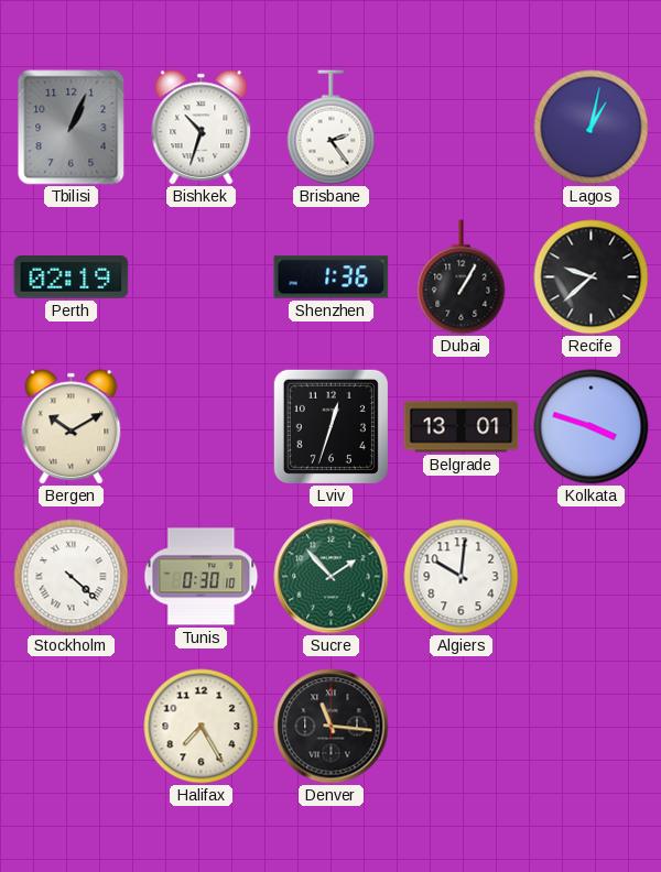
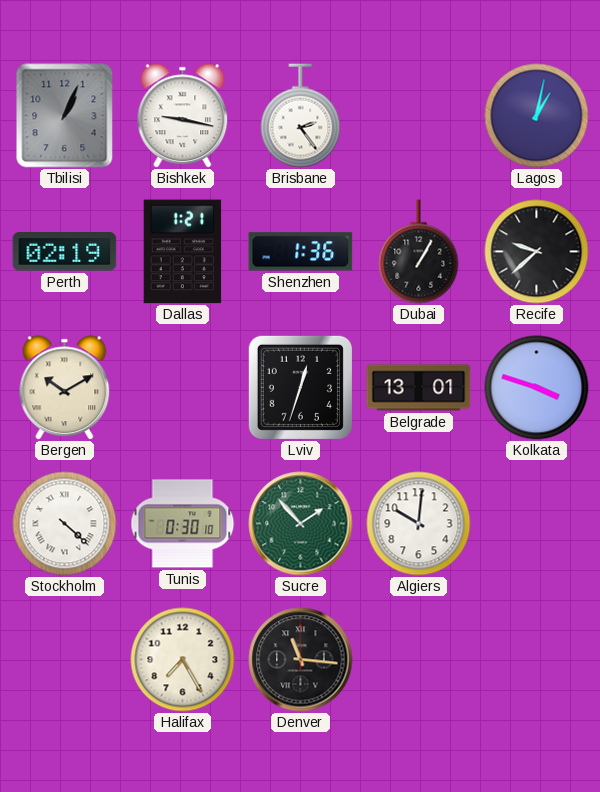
Bishkek: 10:33 -> 9:17 (183, 116)
Dallas: none -> 1:21 (183, 252)
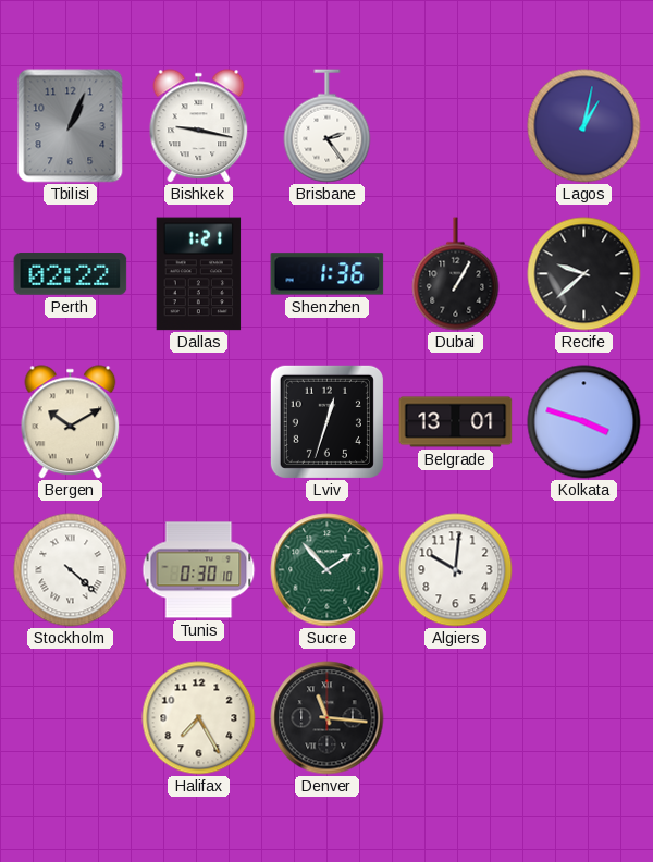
Perth: 02:19 -> 02:22 (71, 274)
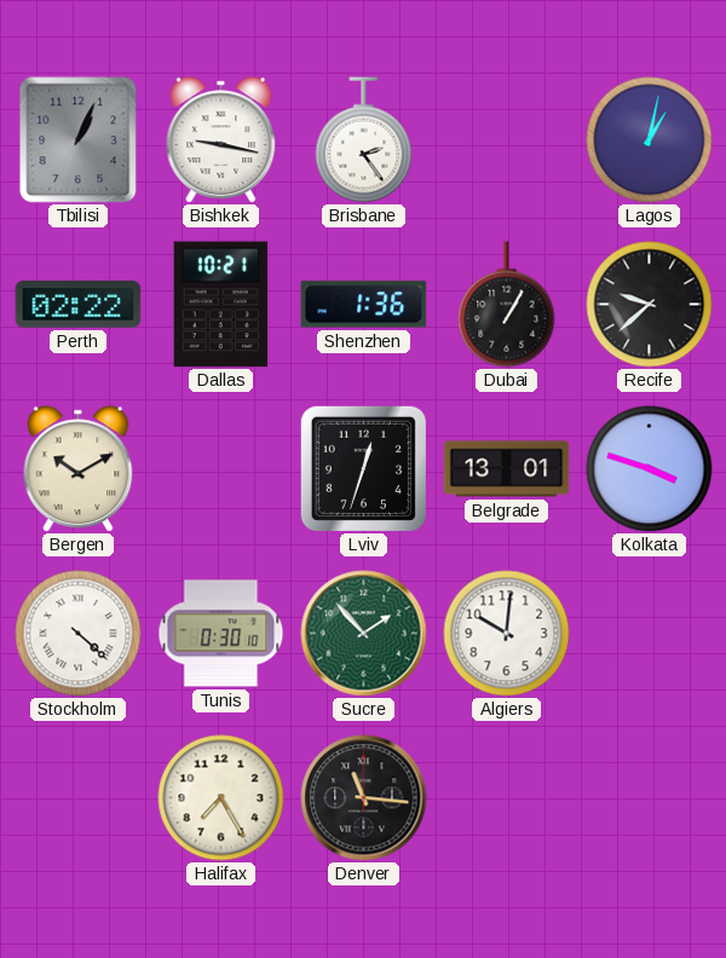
Dallas: 1:21 -> 10:21 (221, 305)
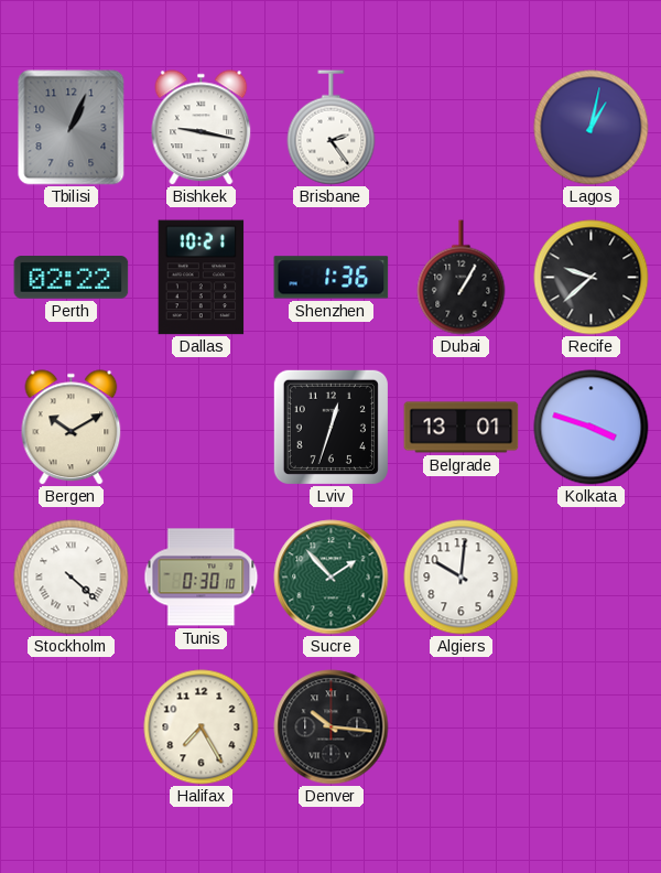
Denver: 11:16 -> 10:16 (332, 727)
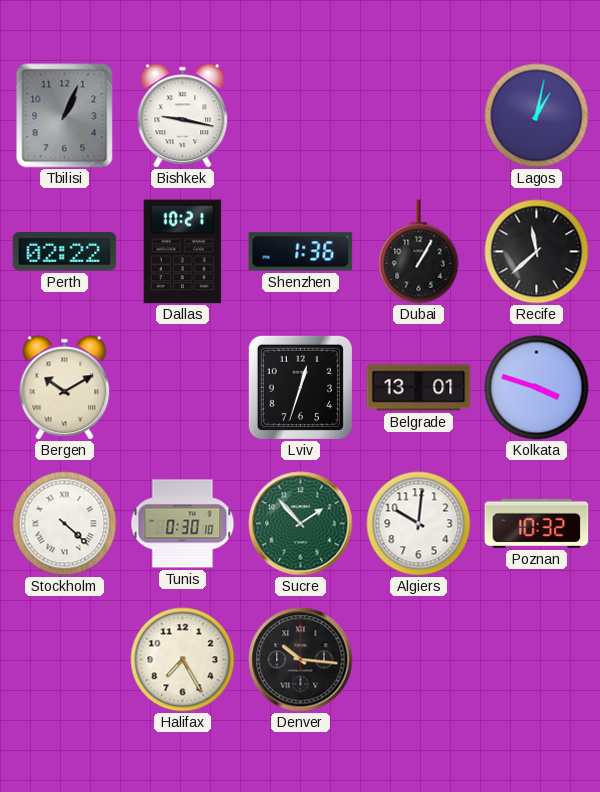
Brisbane: 2:24 -> none (332, 128)
Recife: 9:38 -> 11:38 (537, 252)
Poznan: none -> 10:32 (537, 523)
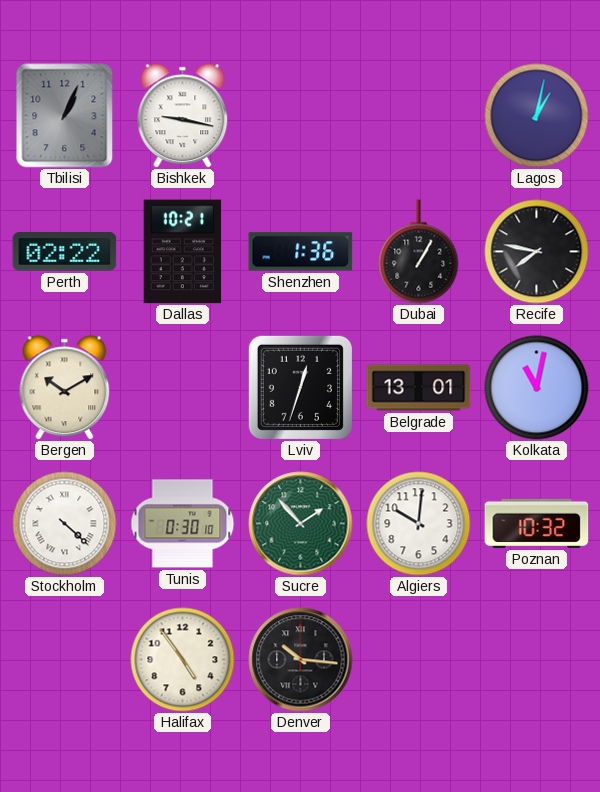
Recife: 11:38 -> 7:47 (537, 252)
Kolkata: 3:48 -> 11:02 (537, 388)
Halifax: 7:25 -> 4:54 (183, 660)
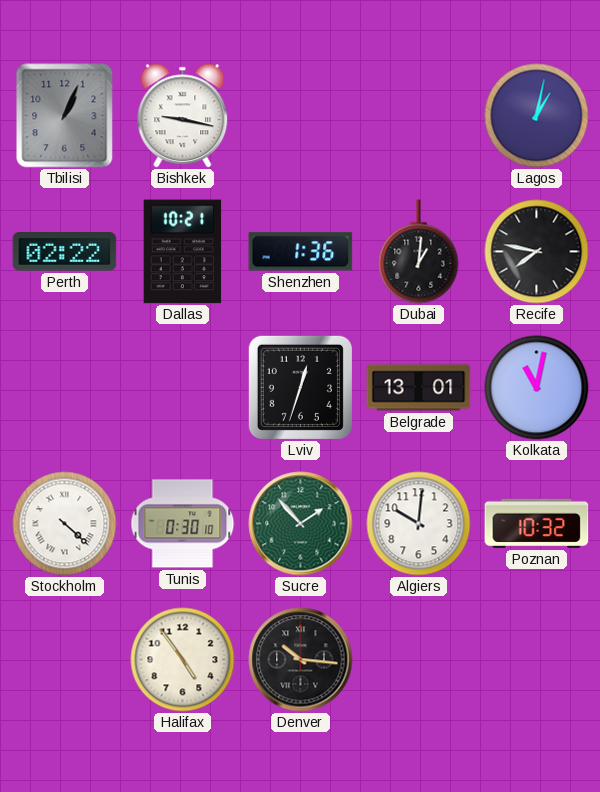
Dubai: 1:05 -> 1:01 (419, 252)
Bergen: 10:10 -> none (65, 388)
